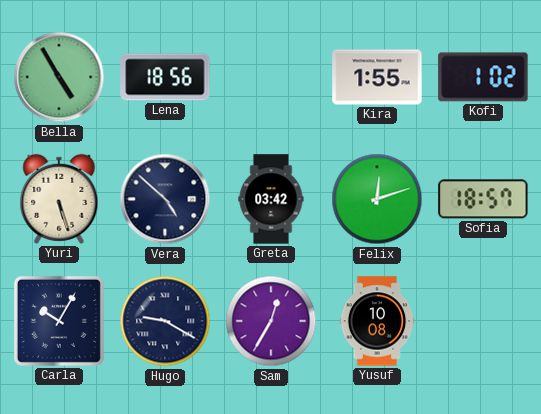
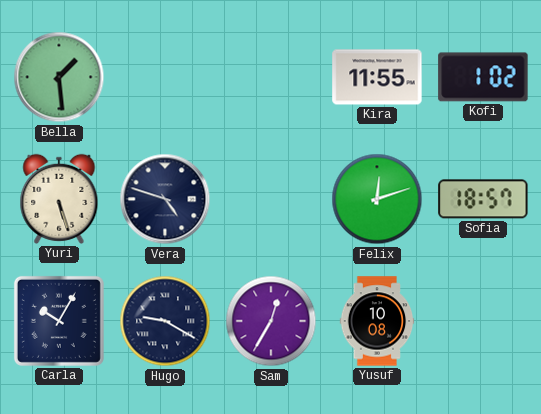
Bella: 4:55 -> 1:29 (59, 77)
Lena: 18:56 -> none (165, 77)
Kira: 1:55 -> 11:55 (377, 77)
Vera: 4:52 -> 4:48 (165, 199)
Greta: 03:42 -> none (271, 199)
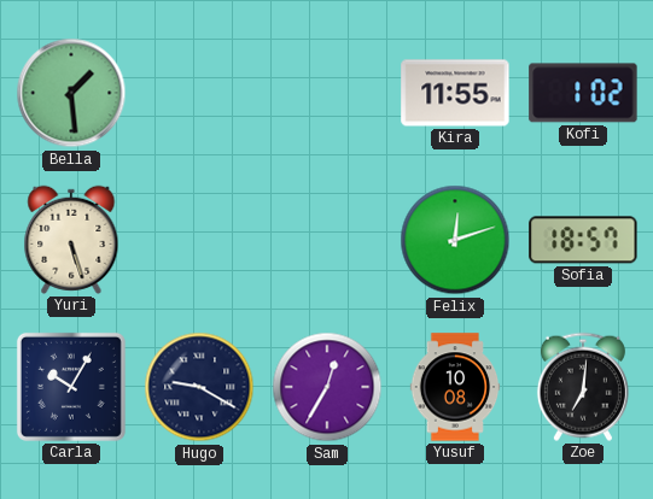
Vera: 4:48 -> none (165, 199)
Zoe: none -> 7:01 (583, 387)
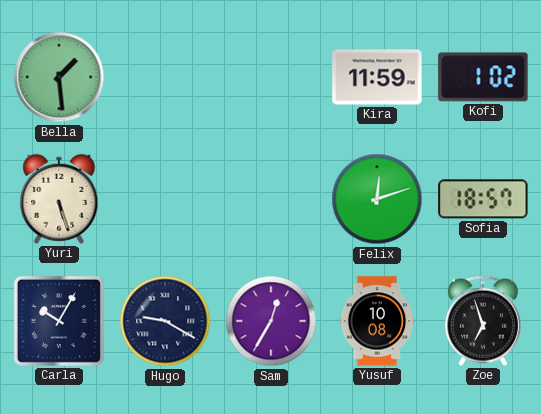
Kira: 11:55 -> 11:59 (377, 77)
Zoe: 7:01 -> 6:57 (483, 321)
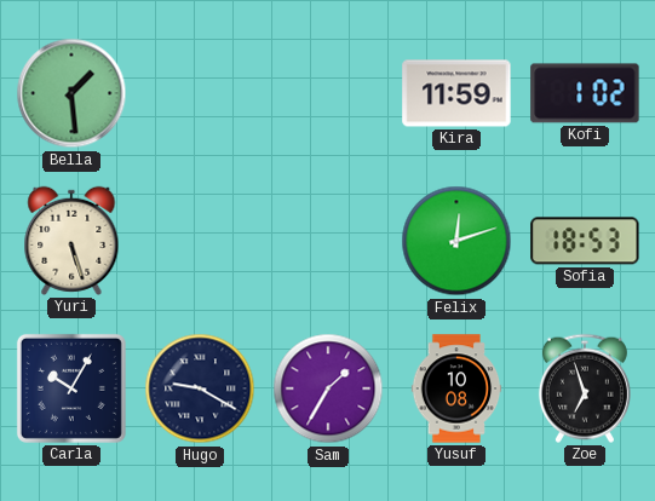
Sofia: 18:57 -> 18:53 (585, 241)
Sam: 12:35 -> 1:35 (328, 388)
